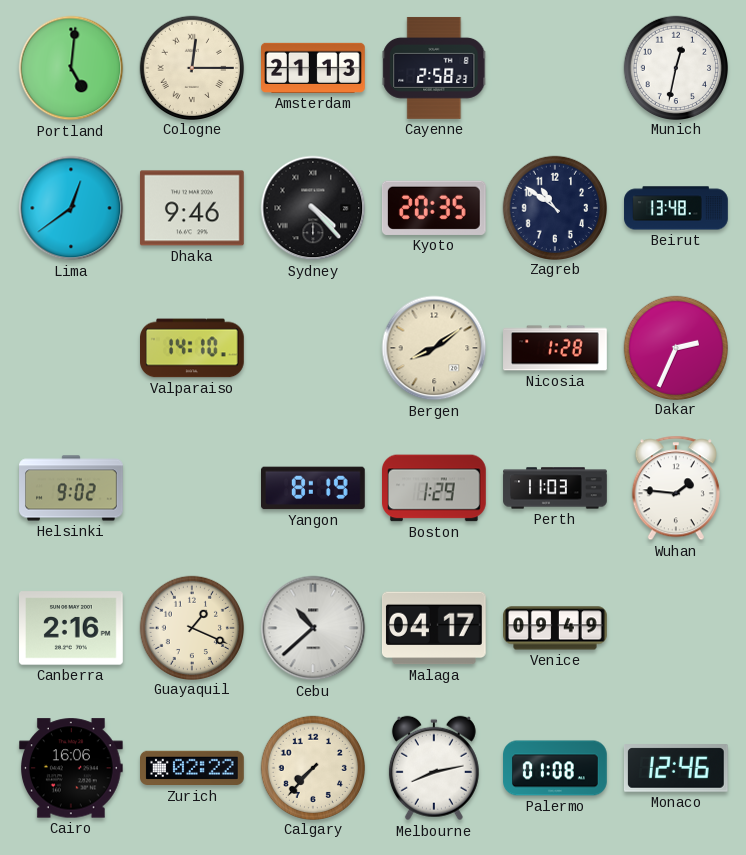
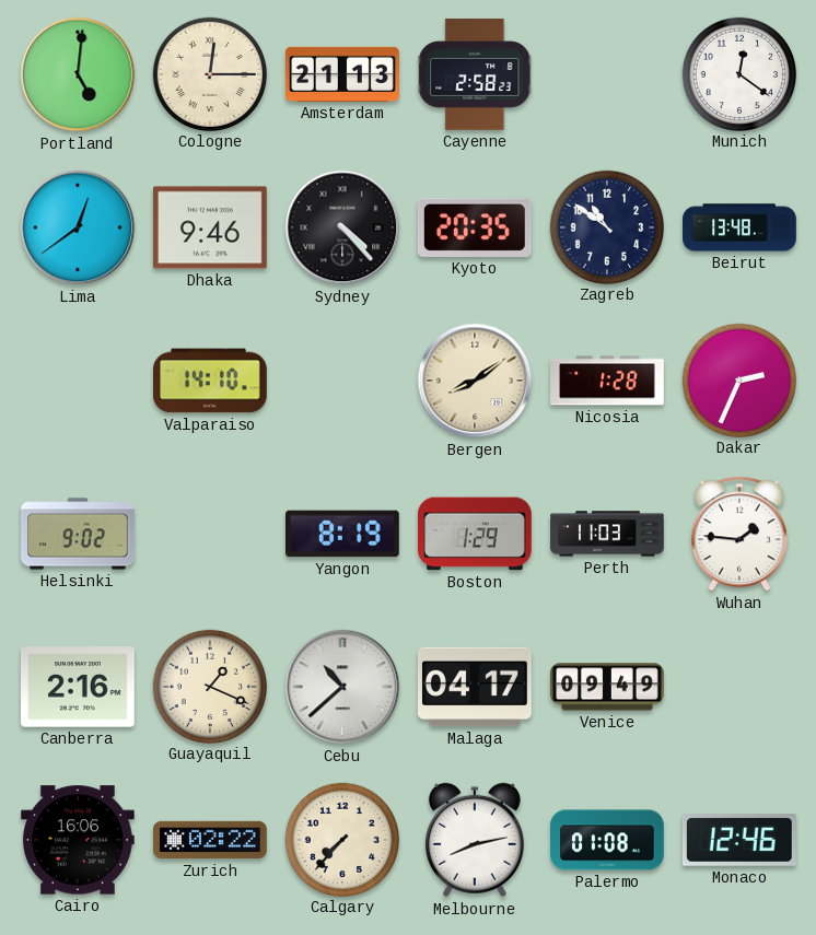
Munich: 12:32 -> 12:21 (738, 73)
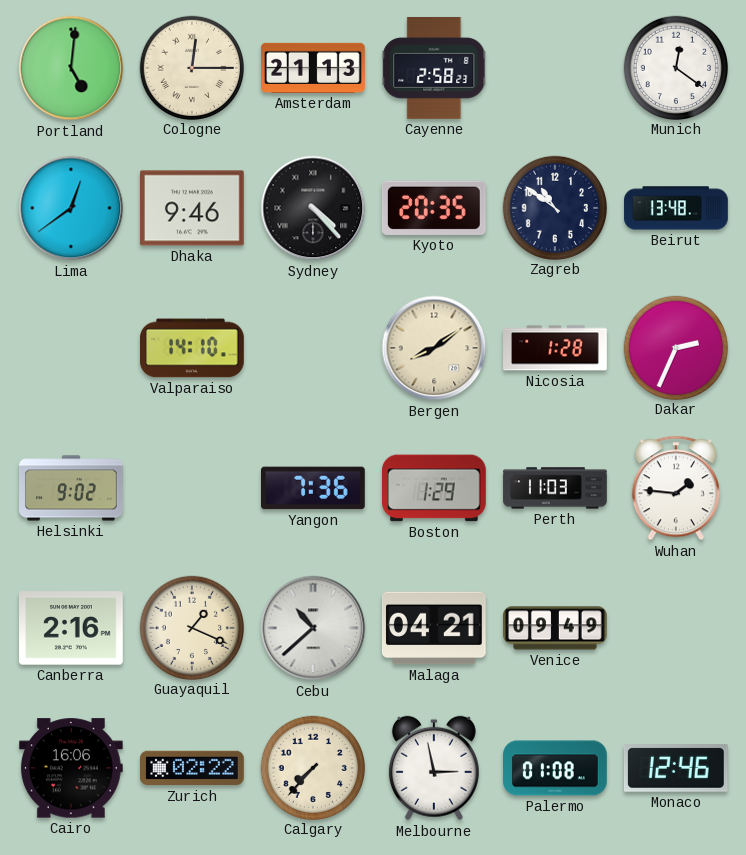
Yangon: 8:19 -> 7:36 (314, 488)
Malaga: 04:17 -> 04:21 (434, 628)
Melbourne: 8:13 -> 2:58 (434, 768)
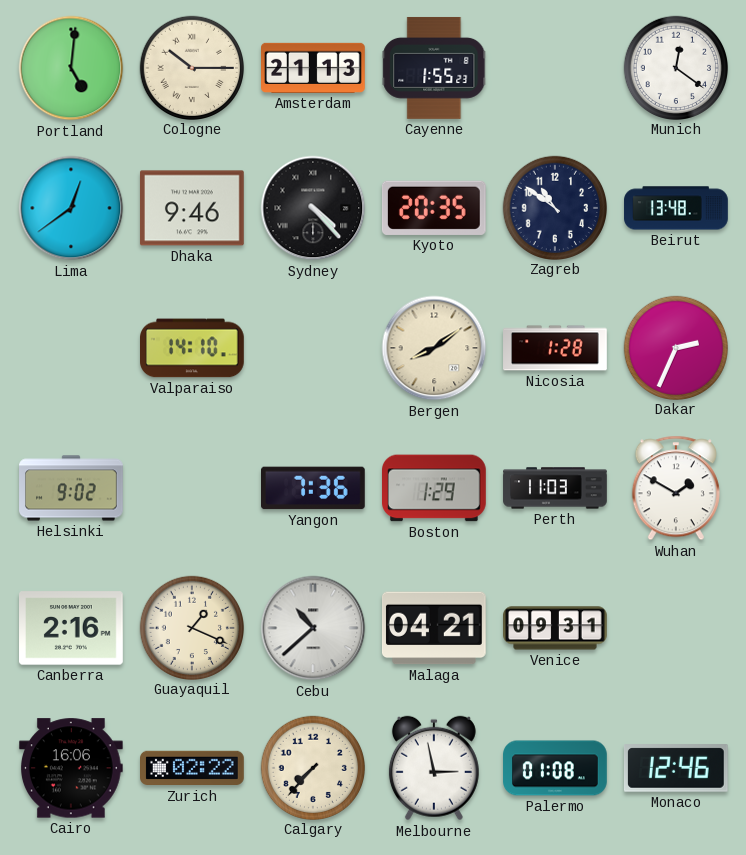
Cologne: 12:15 -> 10:15 (191, 67)
Cayenne: 2:58 -> 1:55 (434, 68)
Wuhan: 1:46 -> 1:50 (676, 488)
Venice: 09:49 -> 09:31 (556, 628)
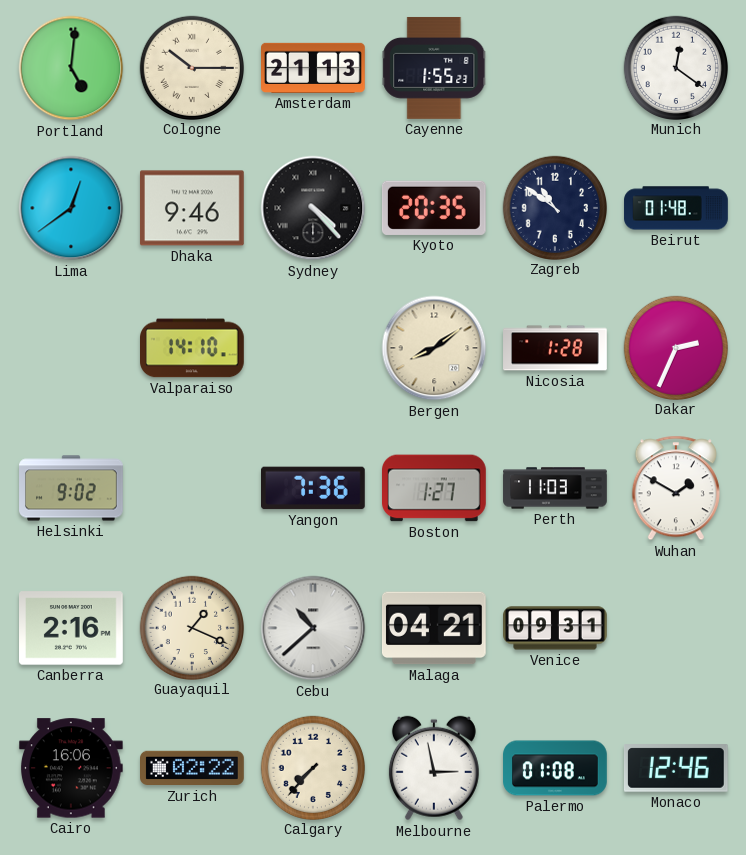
Beirut: 13:48 -> 01:48 (676, 208)
Boston: 1:29 -> 1:27 (435, 488)
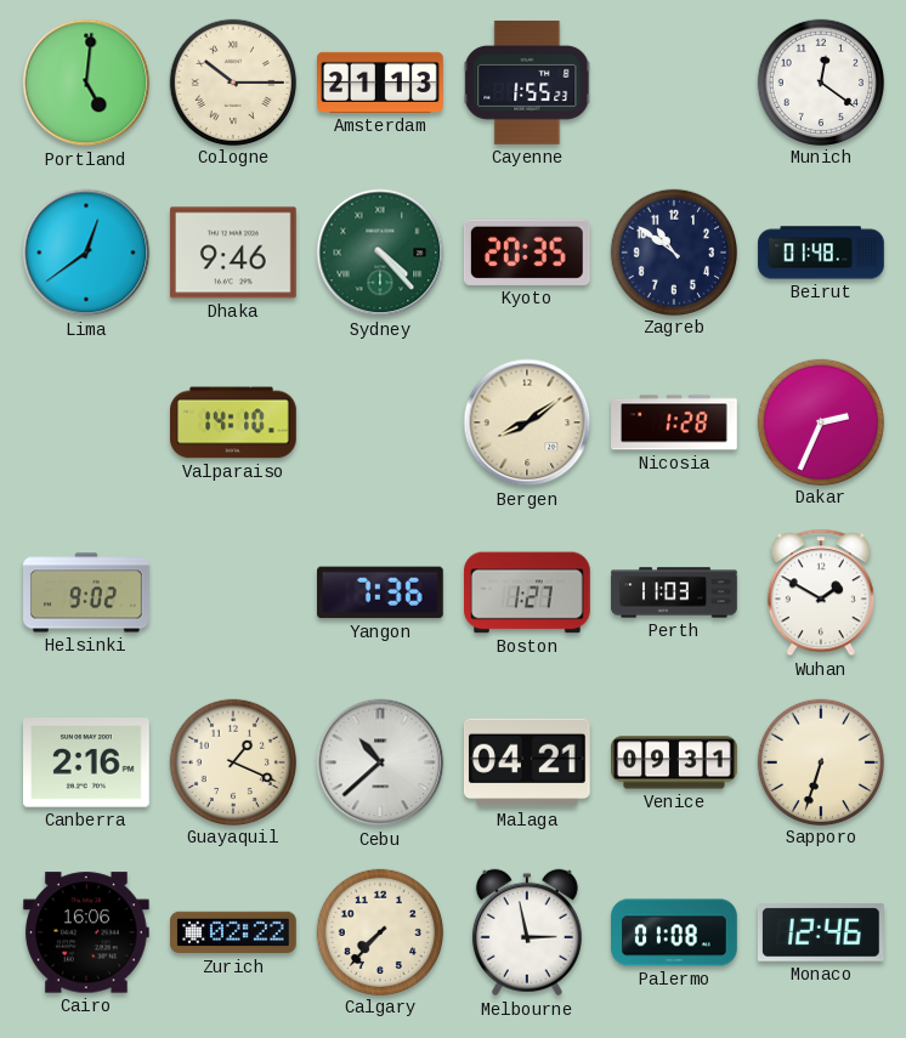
Sydney dial: black -> green (380, 253)
Sapporo: none -> 6:33 (820, 761)
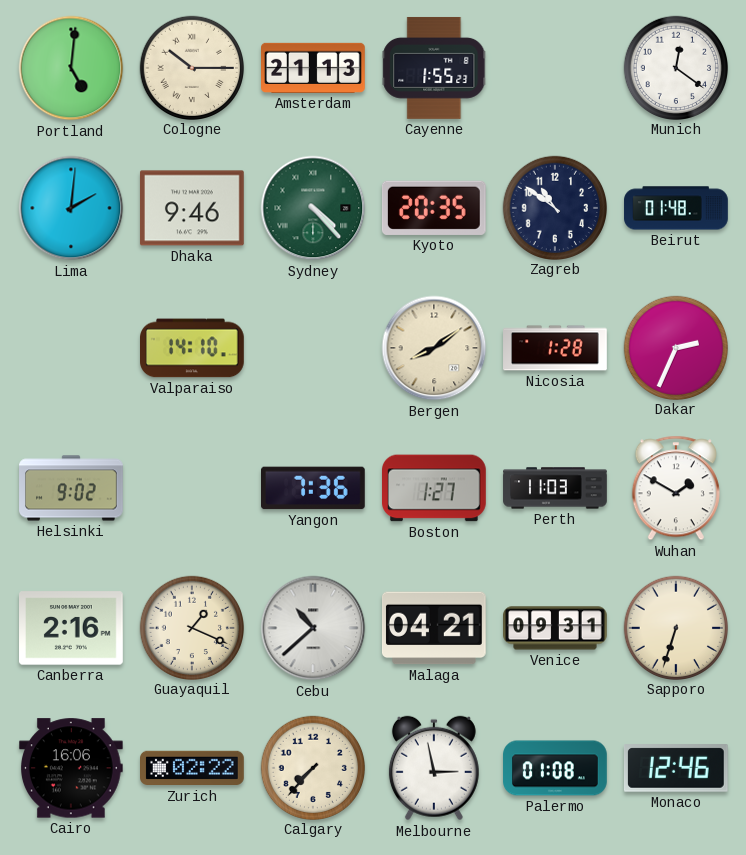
Lima: 12:39 -> 2:01 (71, 208)
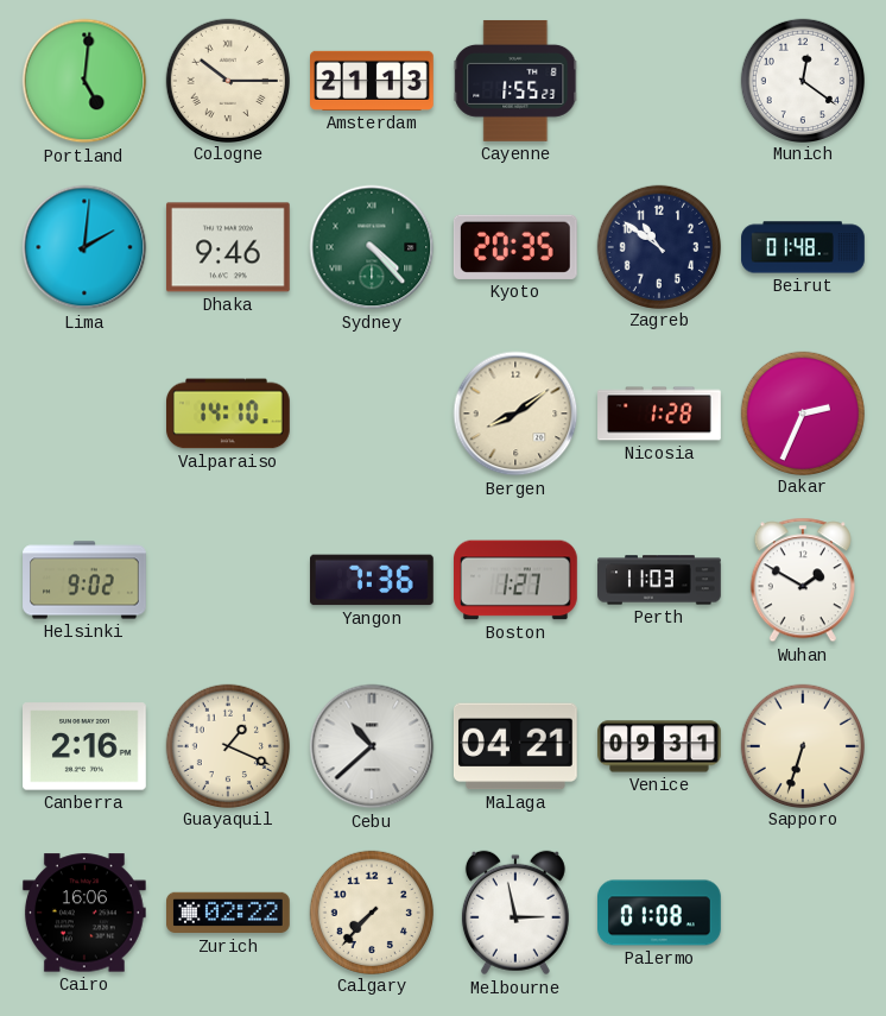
Monaco: 12:46 -> none (676, 768)
